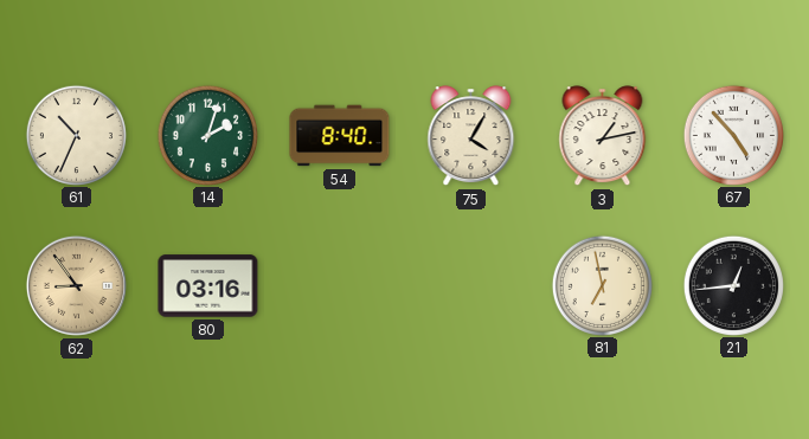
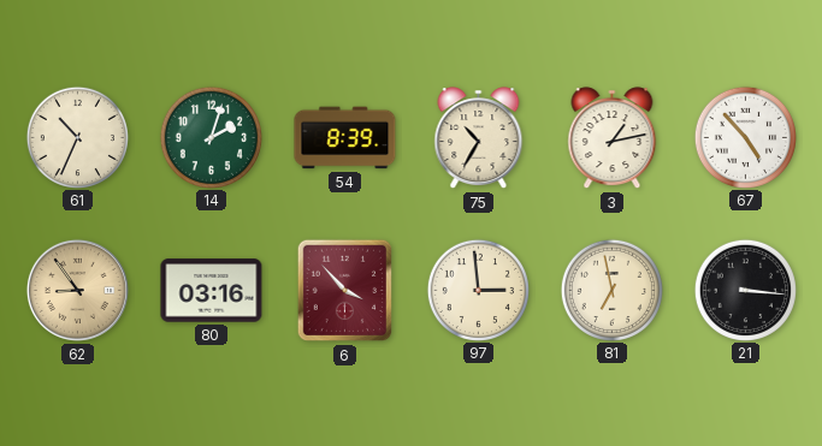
54: 8:40 -> 8:39 (345, 138)
75: 4:05 -> 10:35 (479, 138)
6: none -> 3:53 (345, 291)
97: none -> 2:59 (478, 290)
21: 12:44 -> 3:16 (745, 290)
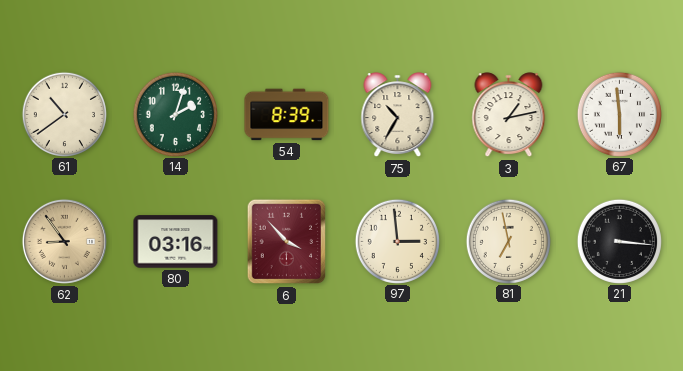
61: 10:34 -> 10:39 (64, 114)
67: 4:53 -> 5:59 (619, 114)
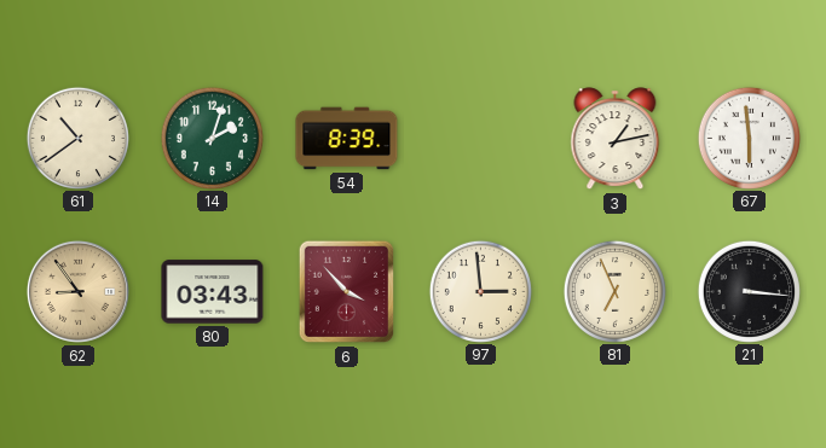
75: 10:35 -> none (398, 115)
80: 03:16 -> 03:43 (213, 292)
81: 6:58 -> 6:56 (614, 291)
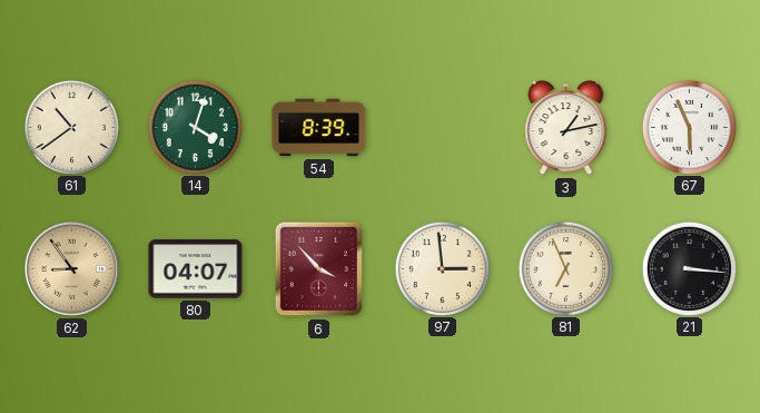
14: 2:03 -> 4:03 (195, 127)
67: 5:59 -> 5:56 (689, 127)
80: 03:43 -> 04:07 (196, 269)
